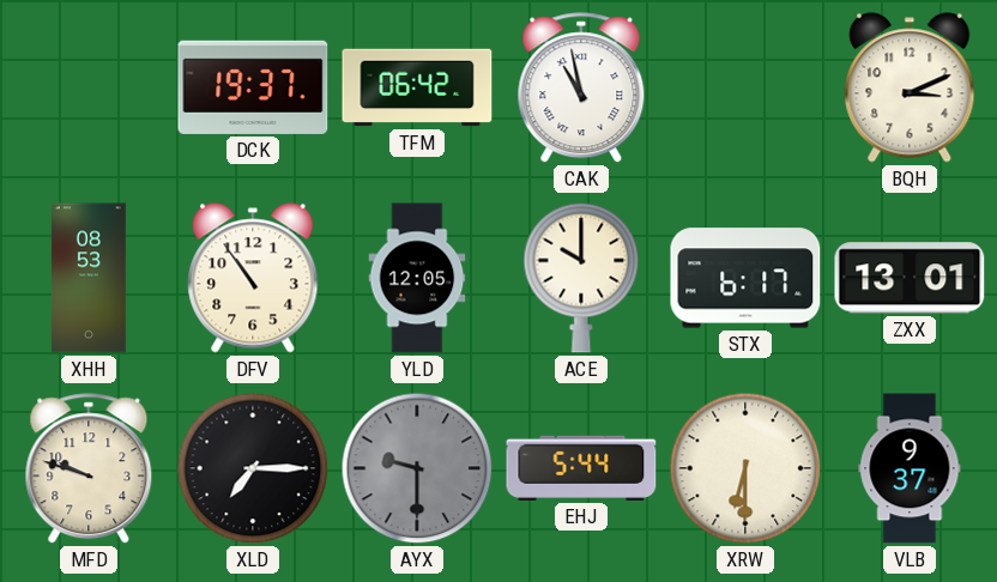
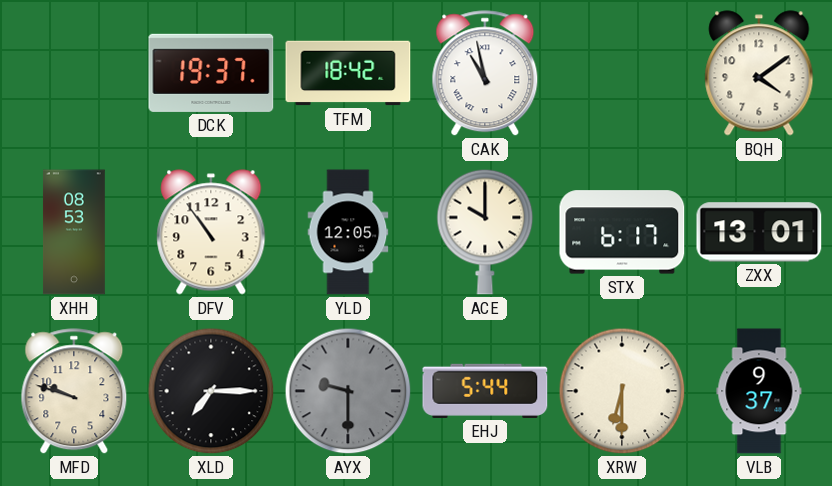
TFM: 06:42 -> 18:42 (348, 73)
BQH: 3:11 -> 4:09 (759, 73)
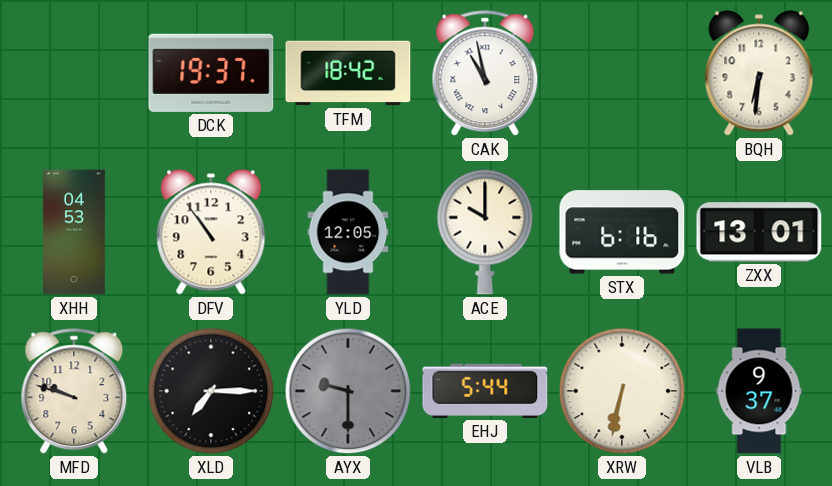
BQH: 4:09 -> 6:31 (759, 73)
XHH: 08:53 -> 04:53 (74, 232)
STX: 6:17 -> 6:16 (622, 232)
XRW: 6:30 -> 6:32 (622, 391)
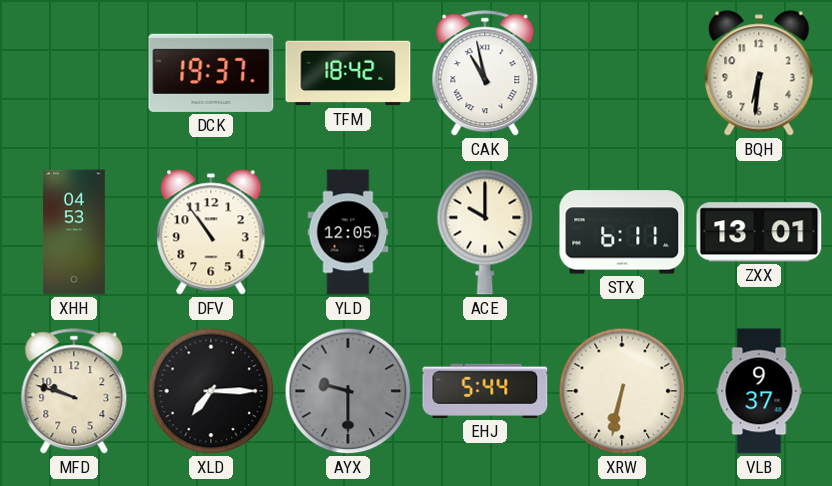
STX: 6:16 -> 6:11 (622, 232)
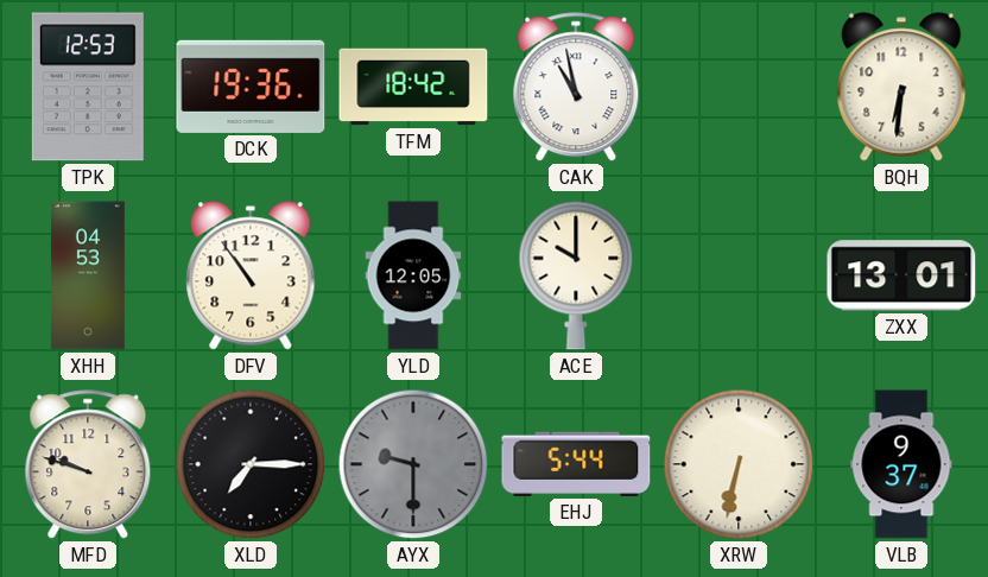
TPK: none -> 12:53 (88, 87)
DCK: 19:37 -> 19:36 (251, 87)
STX: 6:11 -> none (622, 232)
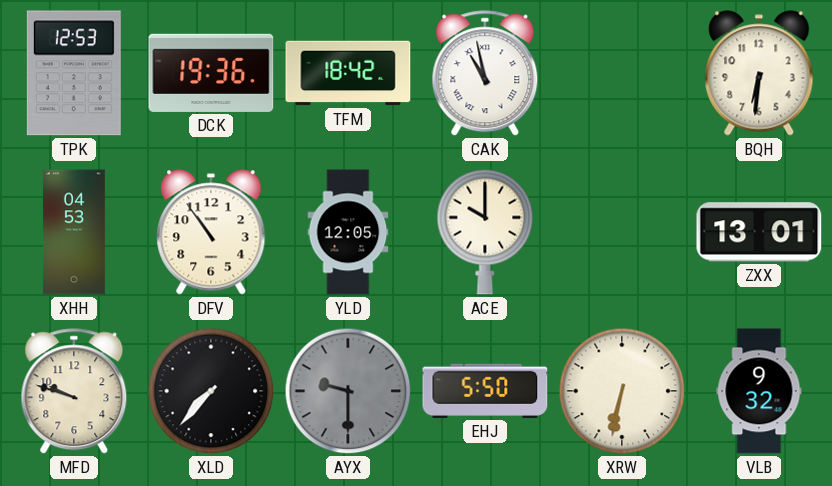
XLD: 7:15 -> 7:37 (211, 391)
EHJ: 5:44 -> 5:50 (485, 391)
VLB: 9:37 -> 9:32 (759, 391)
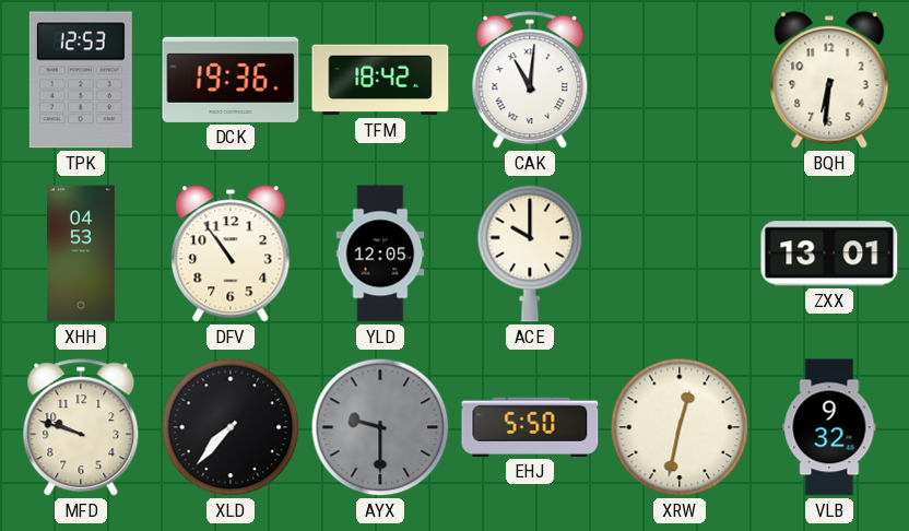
CAK: 10:58 -> 11:01 (530, 81)
XRW: 6:32 -> 12:32 (680, 427)
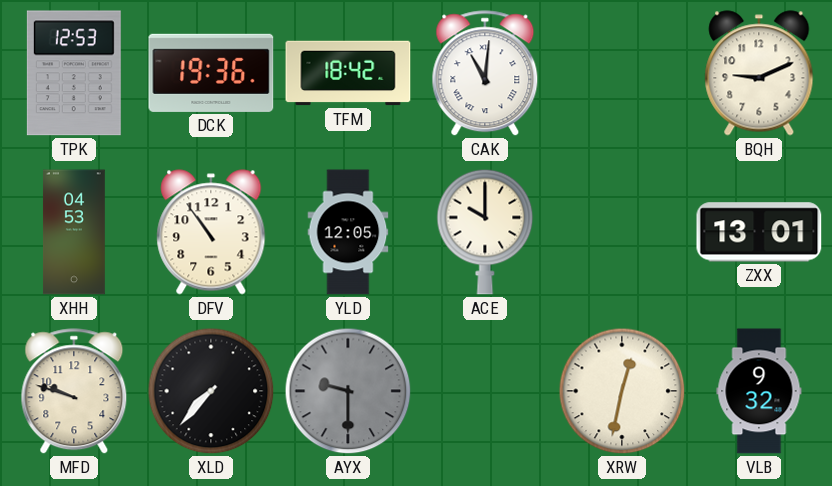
BQH: 6:31 -> 9:11 (759, 73)
EHJ: 5:50 -> none (530, 427)
